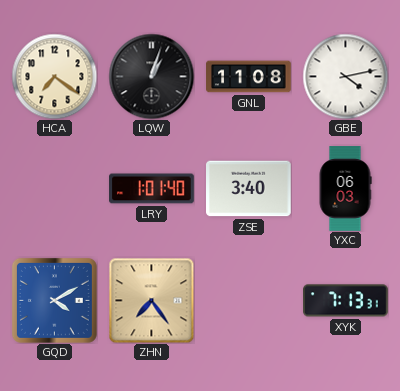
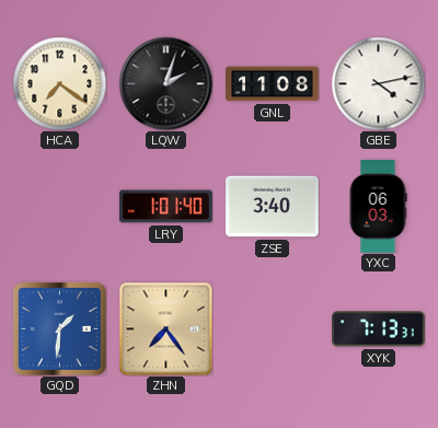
LQW: 1:03 -> 2:03 (165, 83)
GQD: 4:10 -> 1:31 (59, 328)
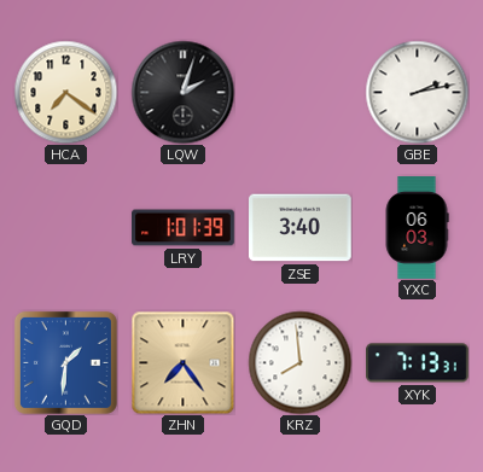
GNL: 11:08 -> none (273, 84)
GBE: 4:13 -> 2:13 (417, 92)
LRY: 1:01:40 -> 1:01:39 (184, 228)
KRZ: none -> 7:59 (299, 362)
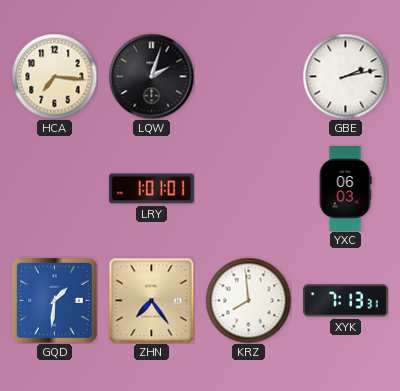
HCA: 7:21 -> 7:16 (54, 76)
LRY: 1:01:39 -> 1:01:01 (152, 189)
ZSE: 3:40 -> none (301, 228)
